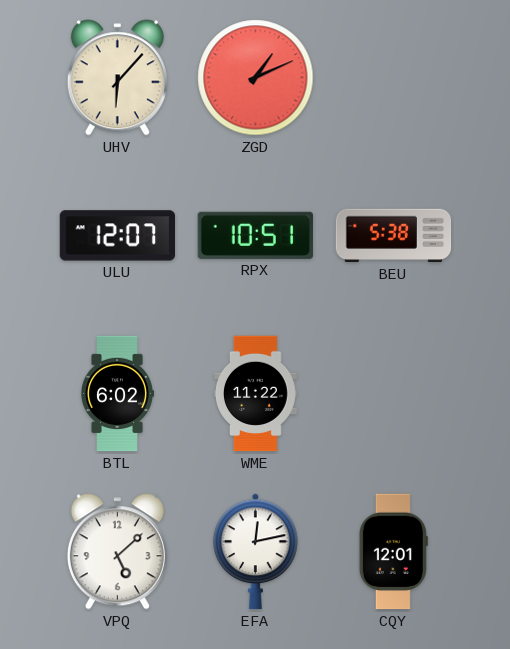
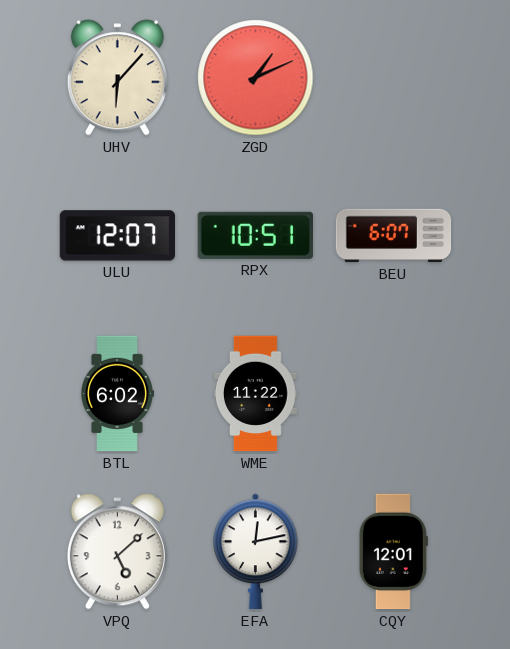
BEU: 5:38 -> 6:07 (394, 236)
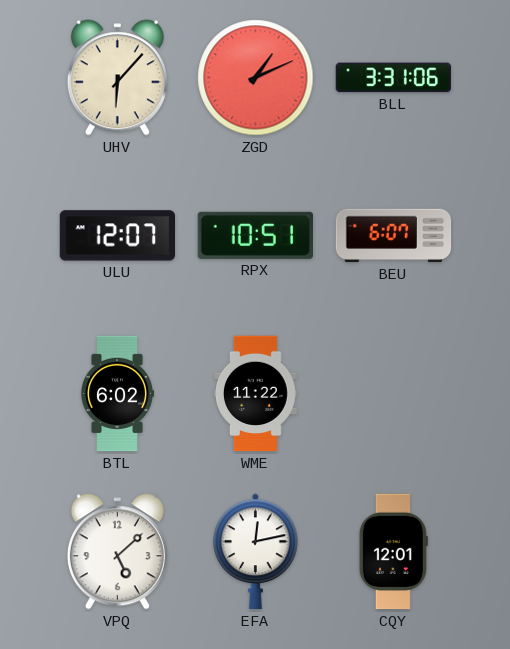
BLL: none -> 3:31 (394, 78)
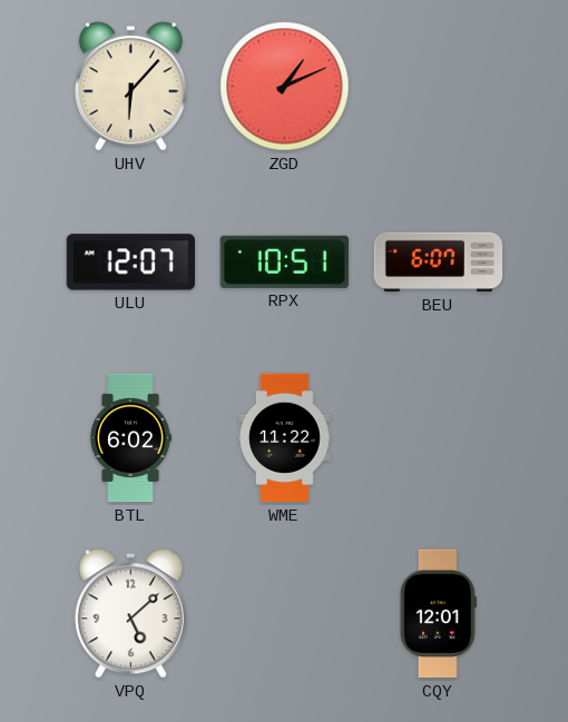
BLL: 3:31 -> none (394, 78)
EFA: 12:13 -> none (256, 552)
